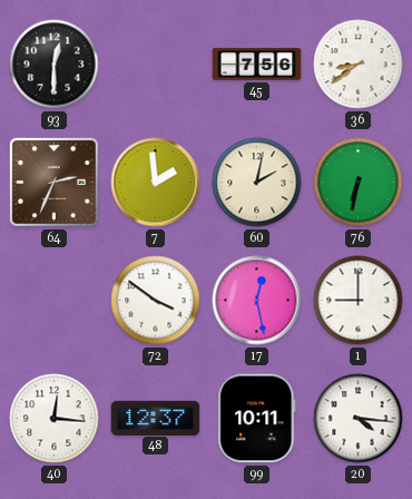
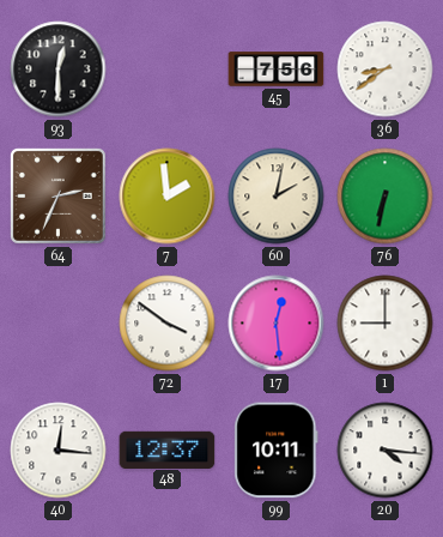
17: 12:28 -> 12:29 (277, 324)
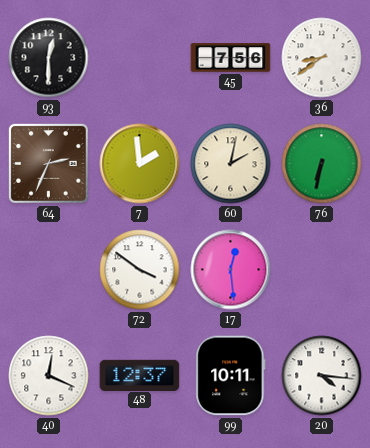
1: 9:00 -> none (386, 324)
40: 12:16 -> 12:19 (49, 376)
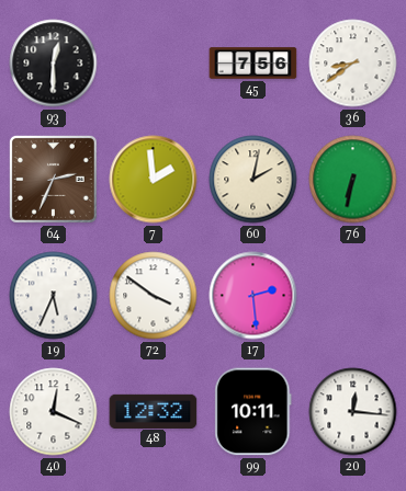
19: none -> 5:34 (54, 296)
17: 12:29 -> 2:29 (253, 296)
48: 12:37 -> 12:32 (154, 411)
20: 4:16 -> 12:16 (353, 412)
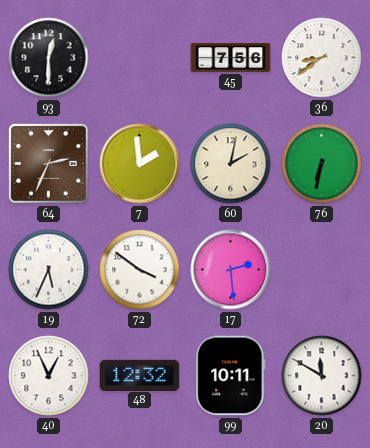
40: 12:19 -> 12:56 (49, 376)
20: 12:16 -> 11:50 (322, 376)
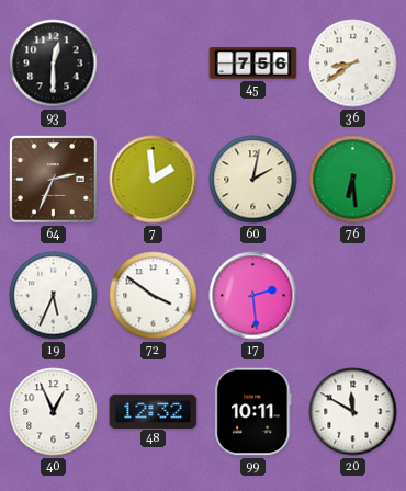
76: 6:32 -> 6:29 (353, 180)
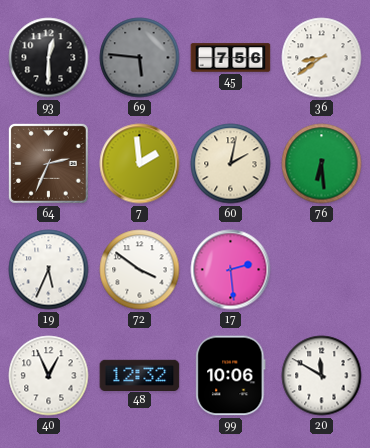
69: none -> 5:46 (140, 58)
99: 10:11 -> 10:06 (231, 376)
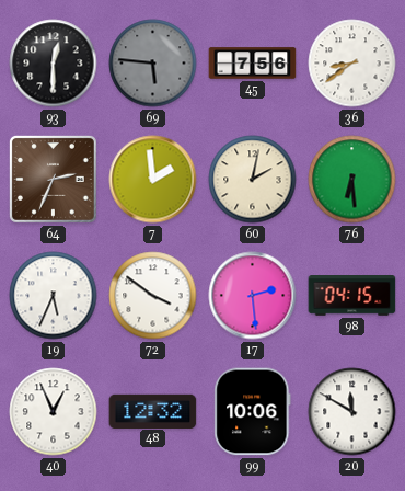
98: none -> 04:15 (352, 296)
